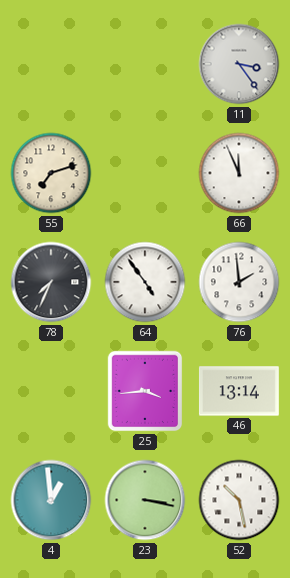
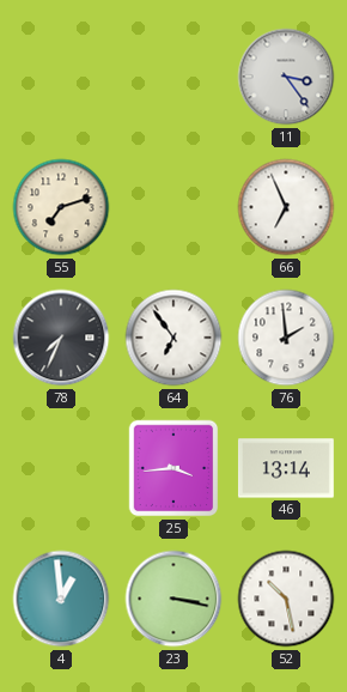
66: 11:56 -> 6:56 (286, 207)
64: 4:54 -> 6:54 (173, 338)
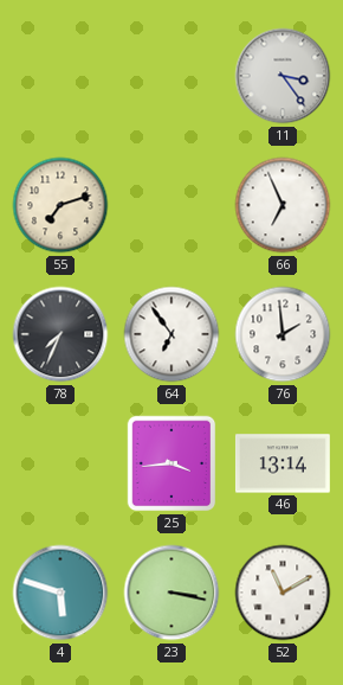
4: 12:59 -> 5:48 (60, 593)
52: 10:28 -> 11:10 (283, 593)
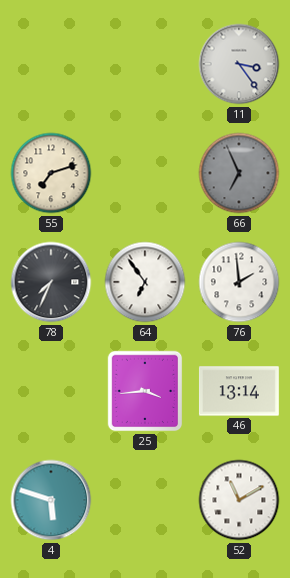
66 dial: white -> grey (239, 173)
23: 3:17 -> none (171, 593)
